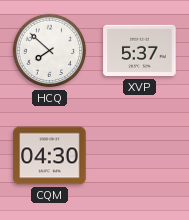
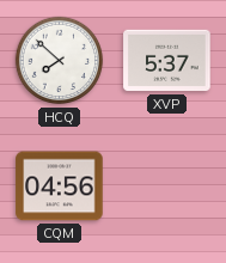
CQM: 04:30 -> 04:56 (60, 186)
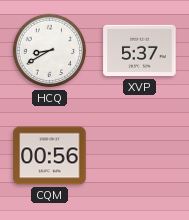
HCQ: 7:52 -> 8:40 (50, 51)
CQM: 04:56 -> 00:56 (50, 156)
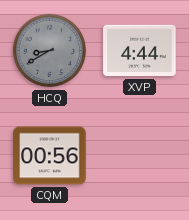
HCQ dial: white -> grey (50, 51)
XVP: 5:37 -> 4:44 (140, 51)
